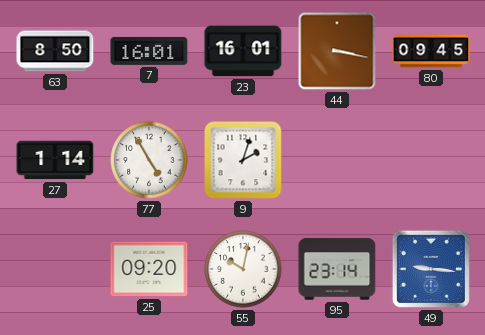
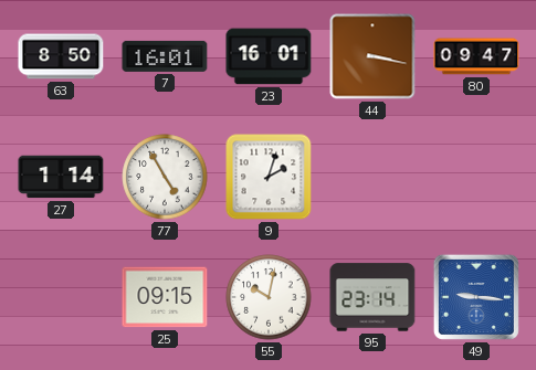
80: 09:45 -> 09:47 (476, 56)
25: 09:20 -> 09:15 (165, 297)
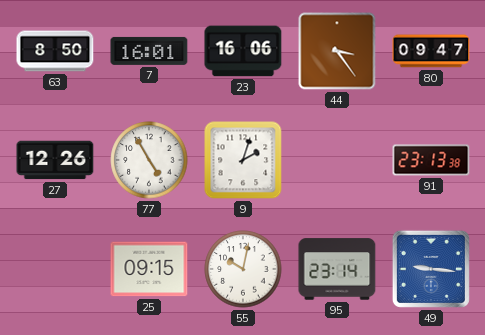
23: 16:01 -> 16:06 (243, 51)
44: 3:17 -> 3:24 (337, 51)
27: 1:14 -> 12:26 (55, 160)
91: none -> 23:13 (431, 160)
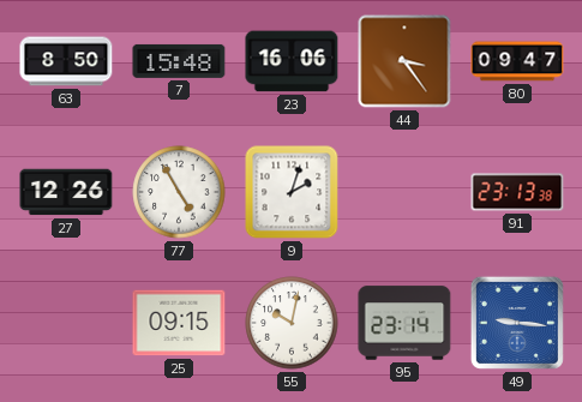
7: 16:01 -> 15:48 (179, 61)
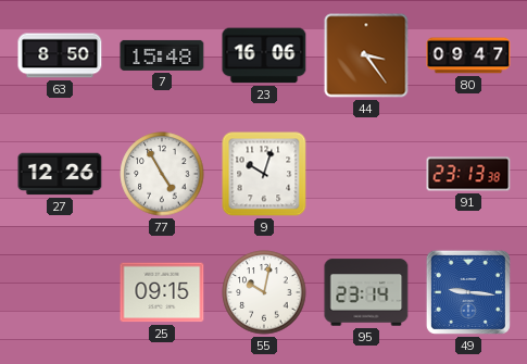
9: 2:03 -> 10:03 (264, 174)
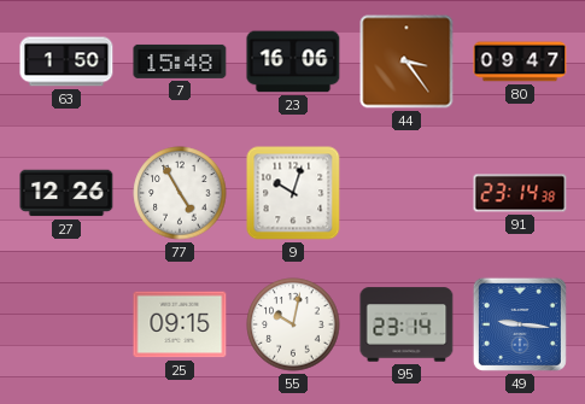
63: 8:50 -> 1:50 (66, 62)
91: 23:13 -> 23:14 (520, 193)
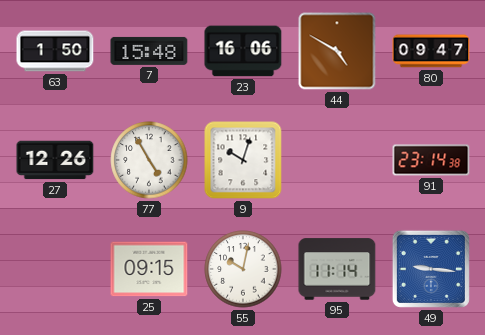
44: 3:24 -> 4:50 (337, 51)
95: 23:14 -> 11:14 (337, 269)
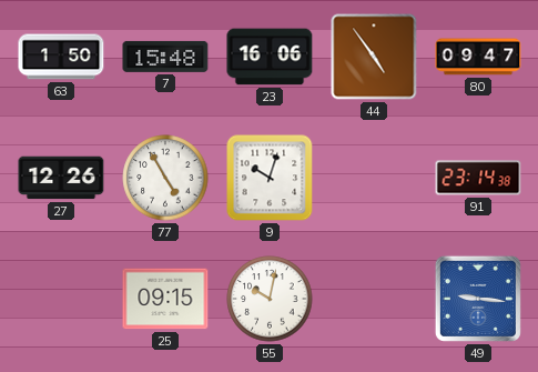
44: 4:50 -> 4:54 (374, 57)
95: 11:14 -> none (337, 269)
